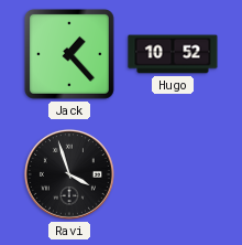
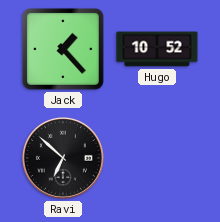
Ravi: 3:57 -> 6:52 (63, 158)
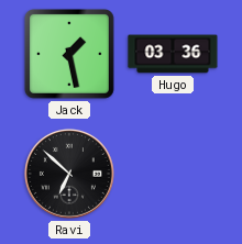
Jack: 1:23 -> 1:28 (69, 54)
Hugo: 10:52 -> 03:36 (173, 54)
